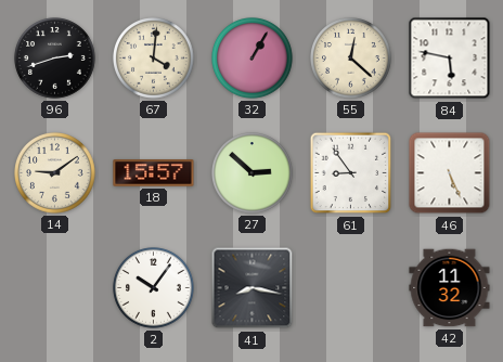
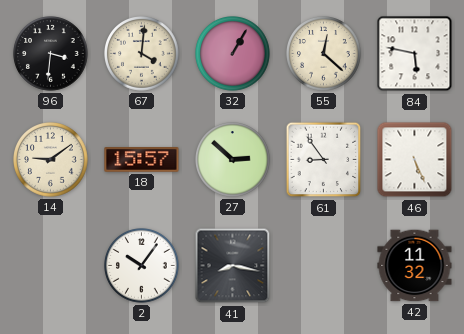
96: 2:42 -> 3:31 (51, 54)
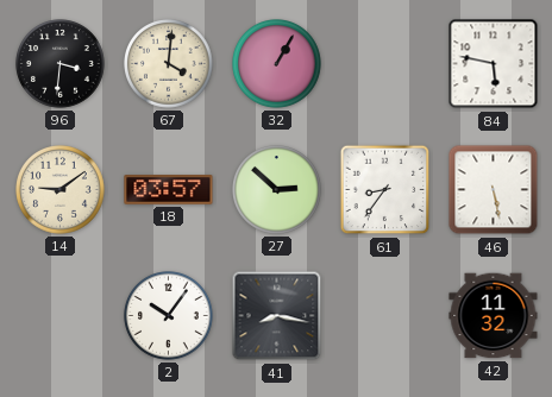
55: 12:22 -> none (324, 54)
18: 15:57 -> 03:57 (169, 190)
61: 8:54 -> 8:36 (385, 190)
46: 5:26 -> 5:28 (494, 190)
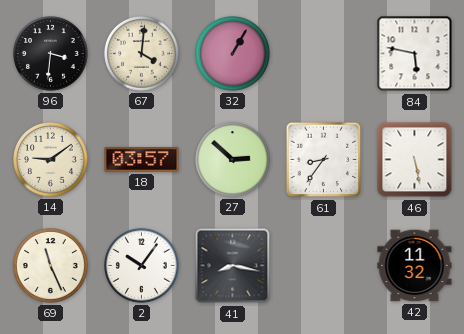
69: none -> 11:26 (51, 266)
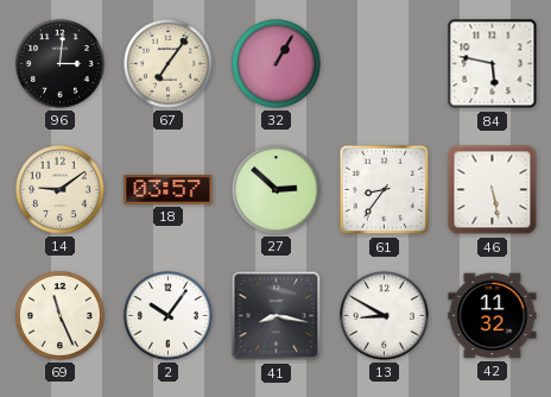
96: 3:31 -> 3:01 (61, 64)
67: 4:01 -> 7:06 (169, 64)
13: none -> 8:50 (385, 316)
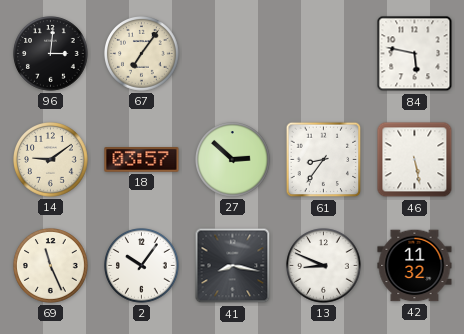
32: 1:05 -> none (277, 64)
13: 8:50 -> 8:49 (324, 266)
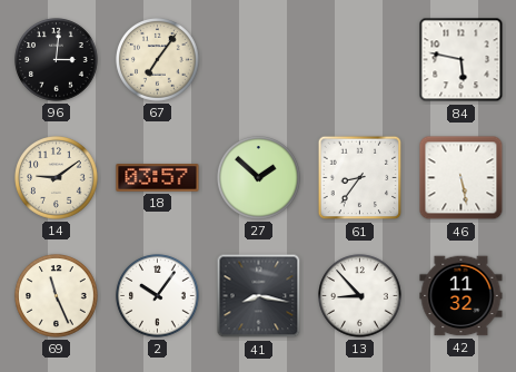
27: 2:52 -> 1:52 (259, 178)
13: 8:49 -> 8:53 (360, 296)
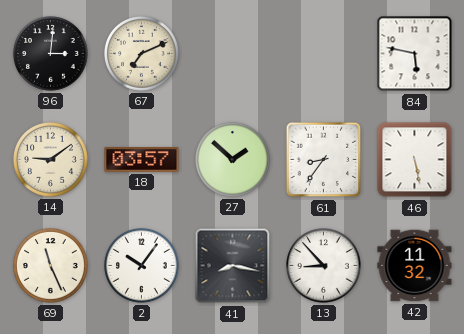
67: 7:06 -> 7:11 (142, 54)
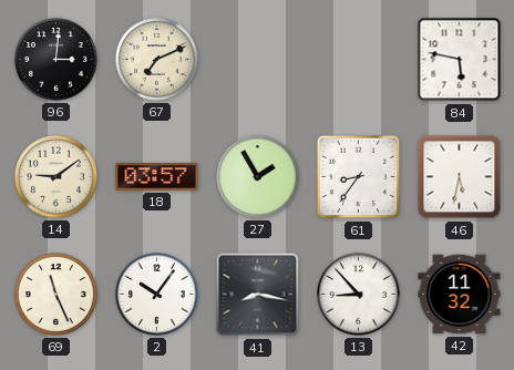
27: 1:52 -> 1:55 (258, 177)
46: 5:28 -> 5:32 (460, 177)
